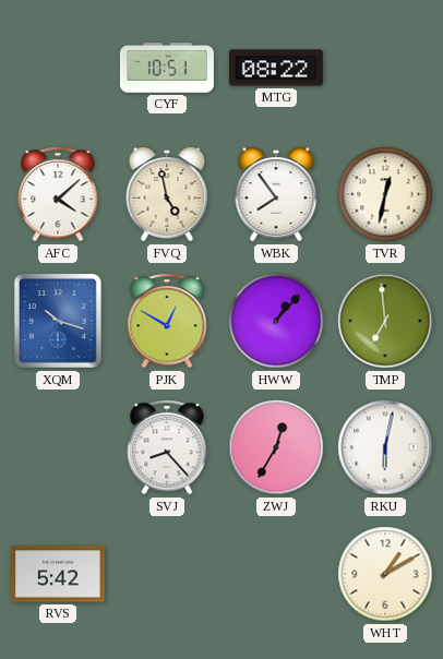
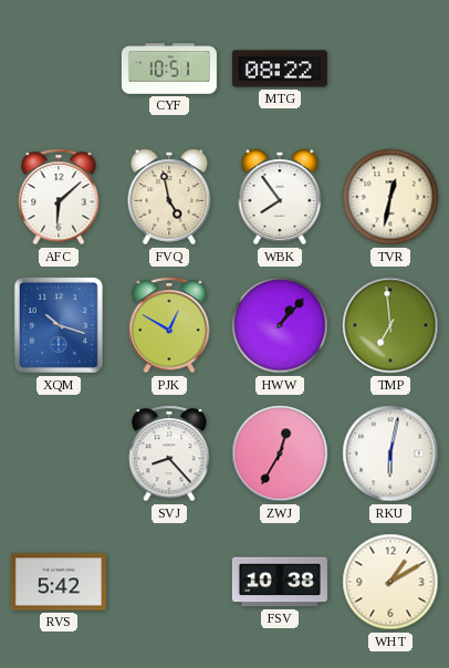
AFC: 4:08 -> 6:08 (59, 197)
FSV: none -> 10:38 (280, 582)
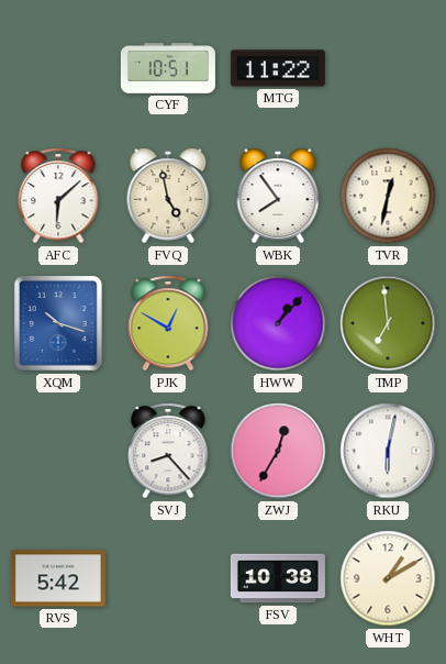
MTG: 08:22 -> 11:22 (278, 68)
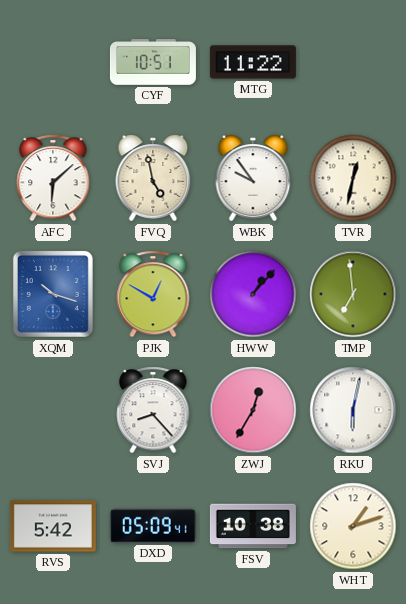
WBK: 7:54 -> 9:54 (253, 178)
DXD: none -> 05:09 (153, 526)
WHT: 1:10 -> 1:12 (353, 526)
